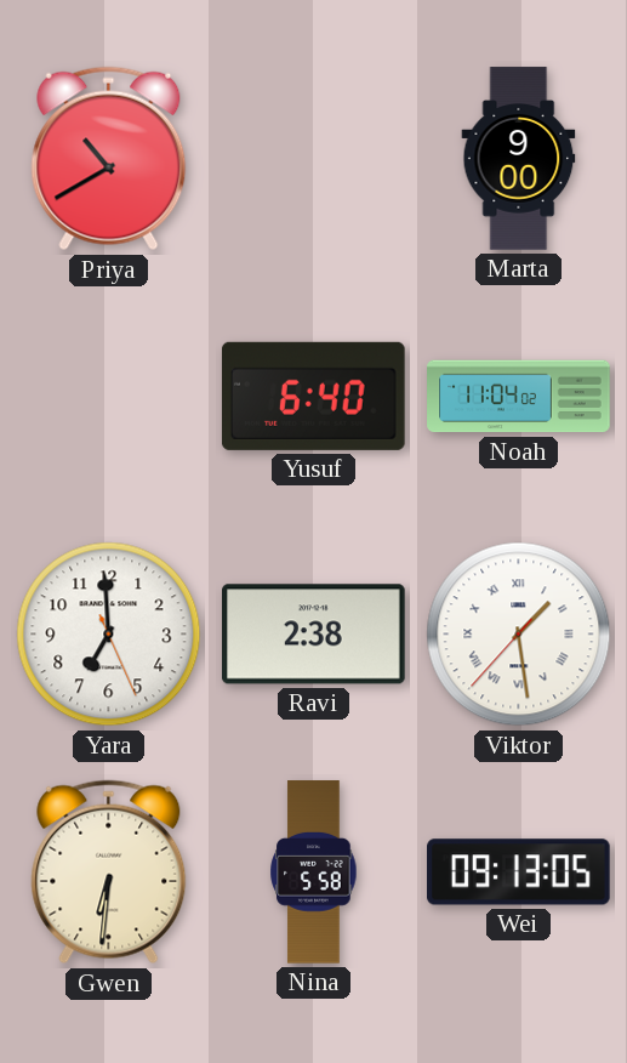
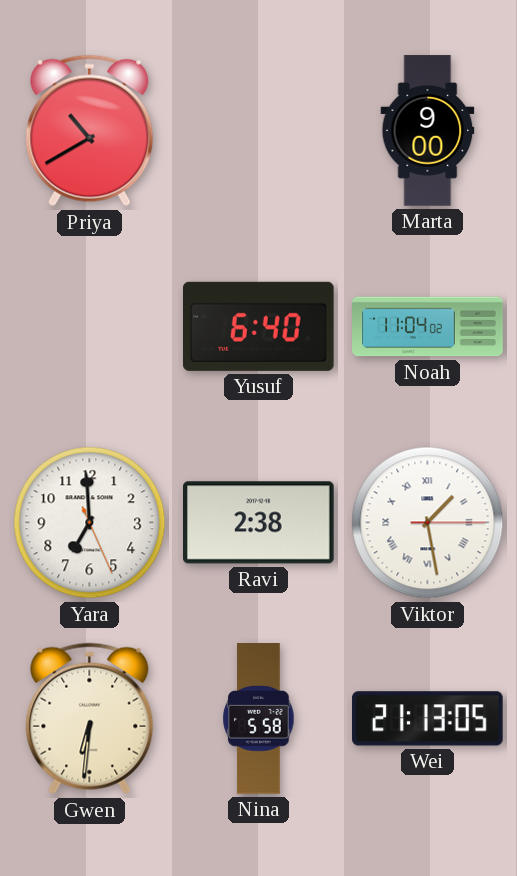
Viktor: 1:28:37 -> 1:28:15 (428, 523)
Wei: 09:13 -> 21:13 (428, 719)
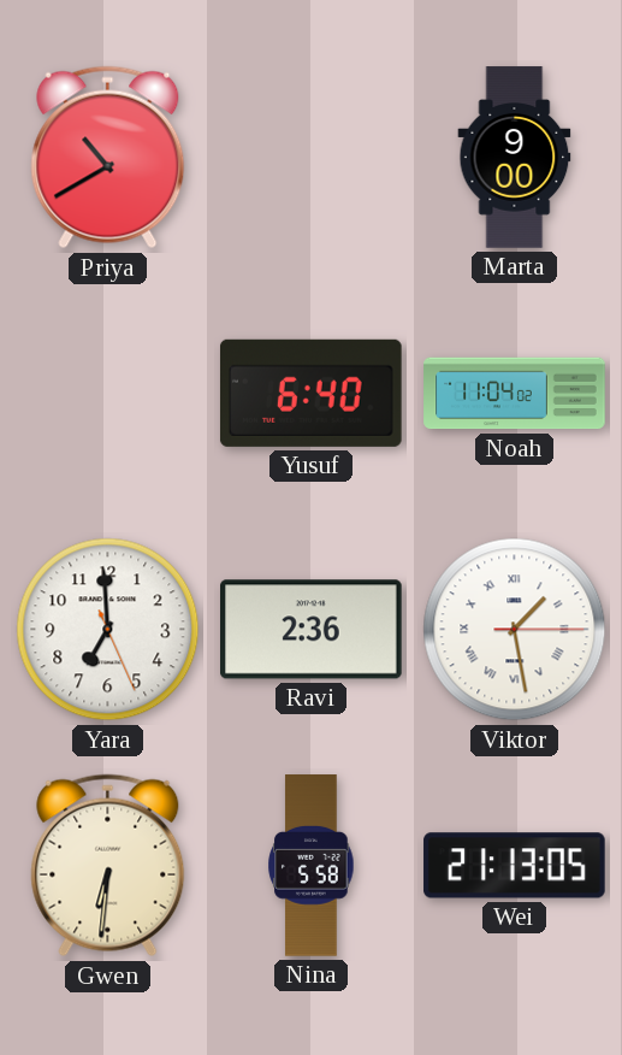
Ravi: 2:38 -> 2:36 (312, 630)
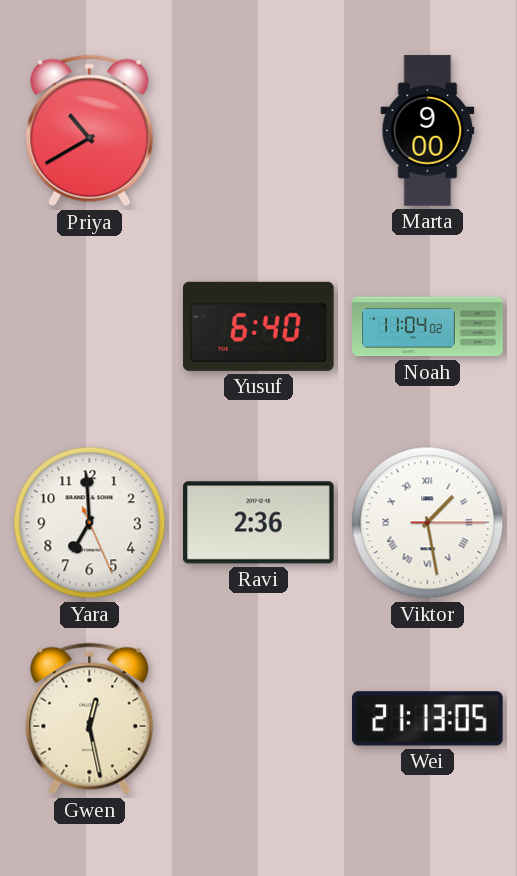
Gwen: 6:31 -> 12:28 (90, 719)
Nina: 5:58 -> none (312, 866)
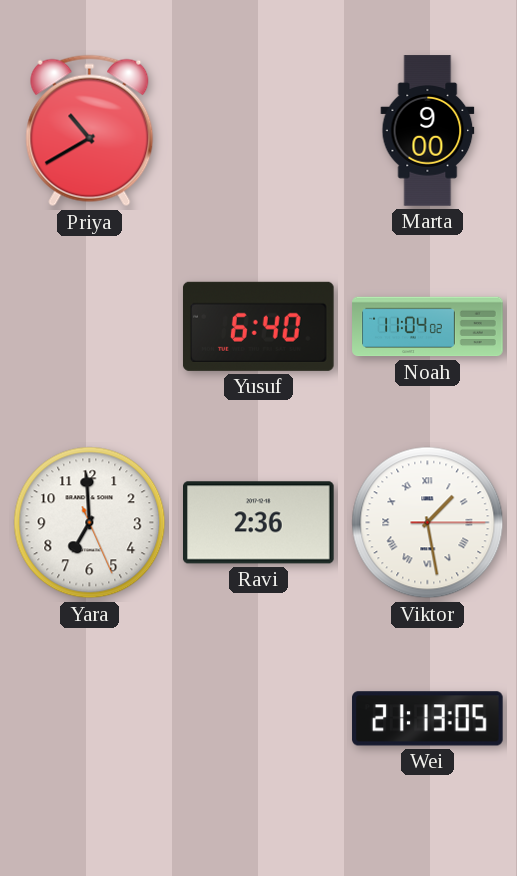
Gwen: 12:28 -> none (90, 719)
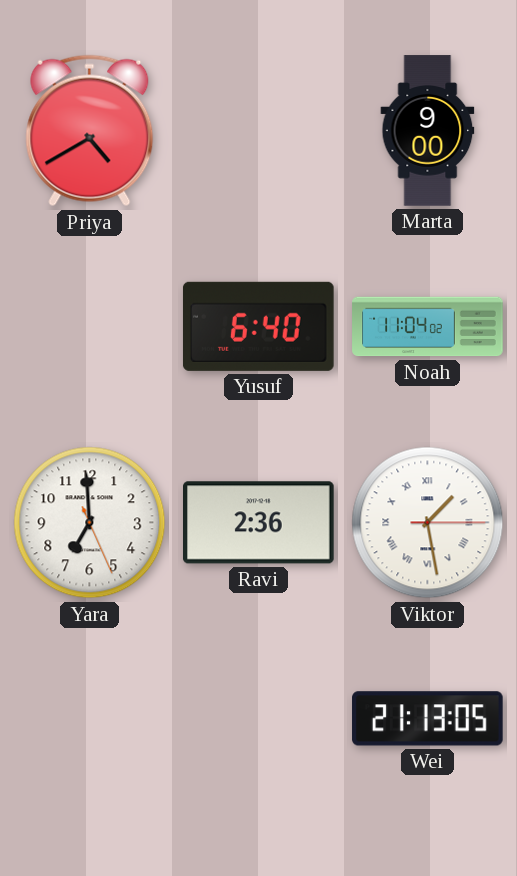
Priya: 10:40 -> 4:40 (90, 131)
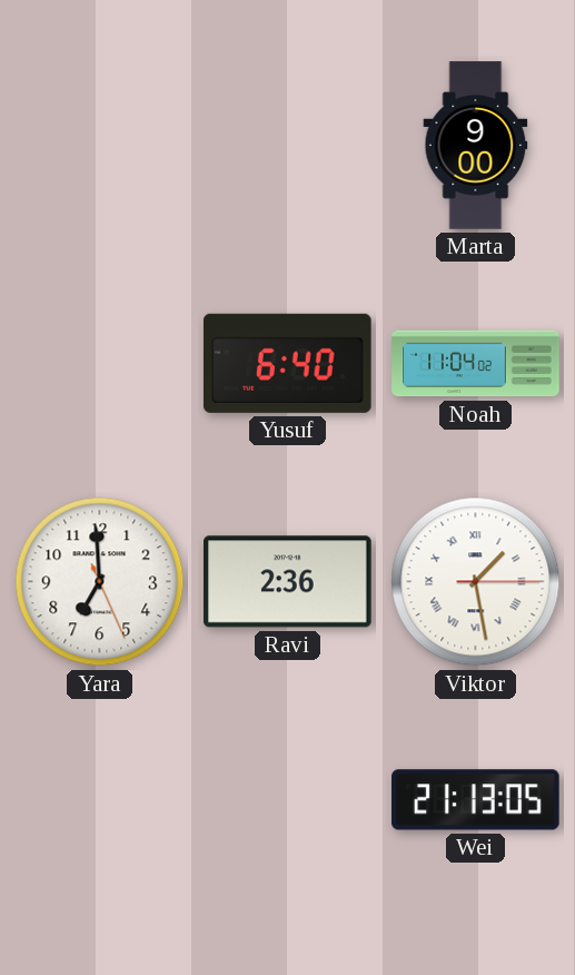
Priya: 4:40 -> none (90, 131)
